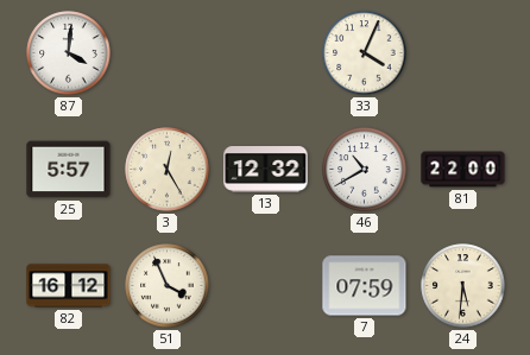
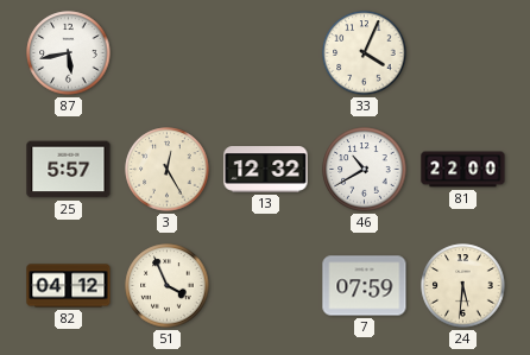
87: 4:01 -> 5:43 (69, 53)
82: 16:12 -> 04:12 (69, 286)
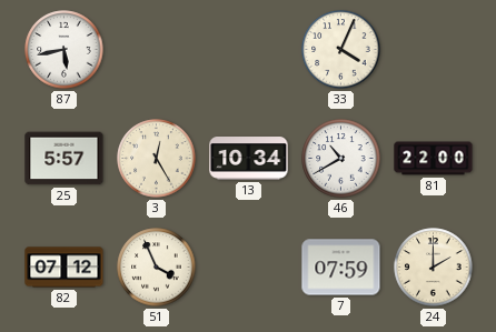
13: 12:32 -> 10:34 (249, 159)
82: 04:12 -> 07:12 (65, 268)
24: 5:31 -> 2:00 (434, 268)
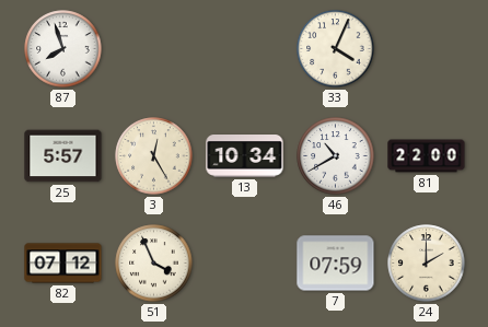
87: 5:43 -> 7:57 (63, 49)
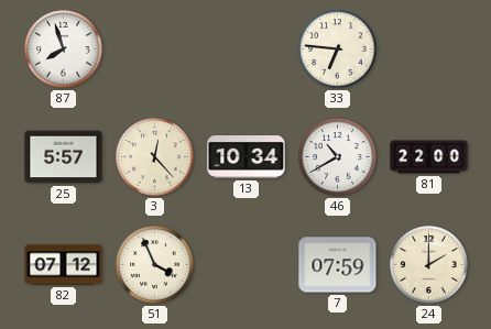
33: 4:04 -> 6:46 (338, 50)
3: 12:25 -> 12:23 (155, 157)
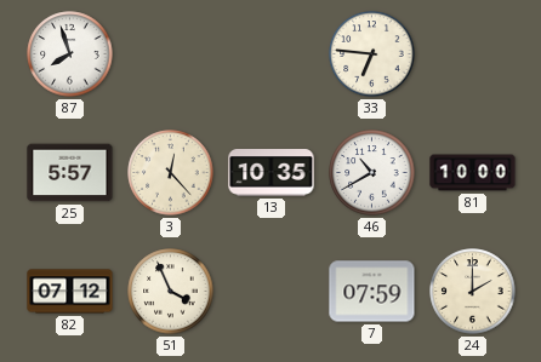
13: 10:34 -> 10:35 (272, 173)
81: 22:00 -> 10:00 (473, 173)
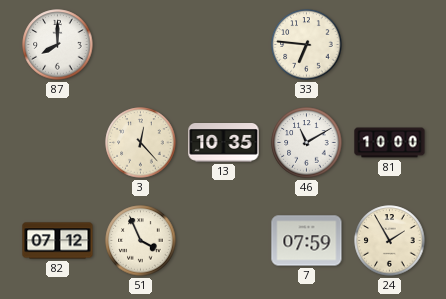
87: 7:57 -> 8:00 (58, 45)
25: 5:57 -> none (70, 173)
46: 10:40 -> 11:10 (307, 143)
24: 2:00 -> 1:55 (390, 241)
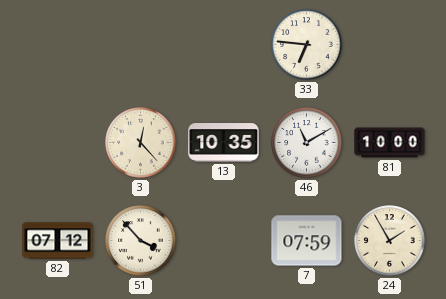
87: 8:00 -> none (58, 45)
51: 3:56 -> 3:53 (141, 241)
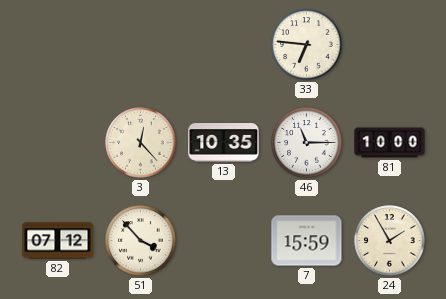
46: 11:10 -> 11:15 (307, 143)
7: 07:59 -> 15:59 (307, 241)
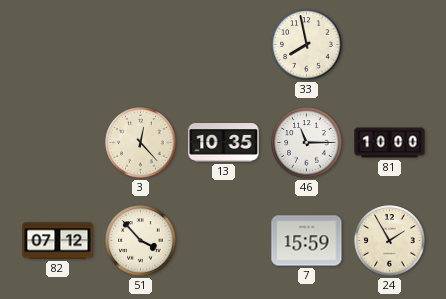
33: 6:46 -> 7:58 (307, 45)
